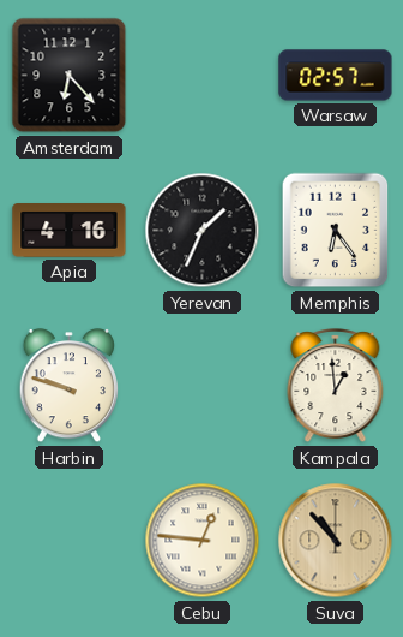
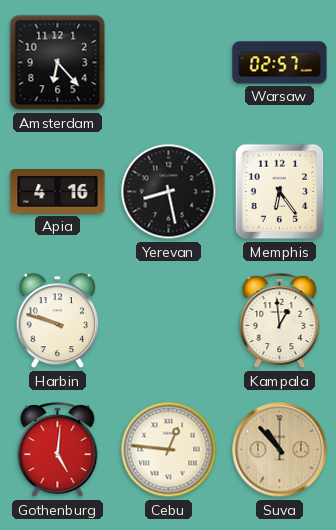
Yerevan: 1:34 -> 8:28 (169, 192)
Gothenburg: none -> 5:01 (58, 450)
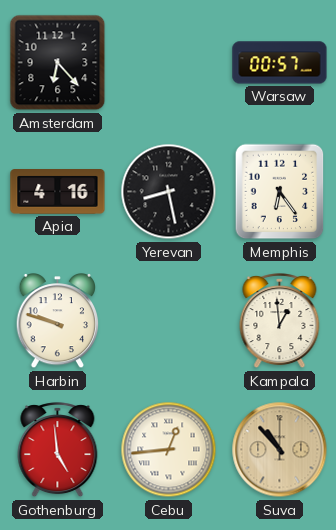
Warsaw: 02:57 -> 00:57 (280, 63)
Gothenburg: 5:01 -> 4:59 (58, 450)
Cebu: 12:46 -> 12:44 (169, 450)
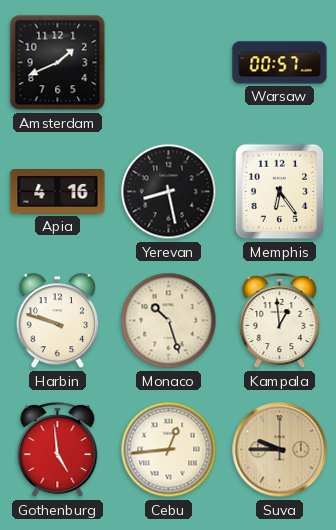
Amsterdam: 6:23 -> 1:41 (58, 63)
Monaco: none -> 10:27 (169, 321)
Suva: 10:53 -> 9:45 (280, 450)
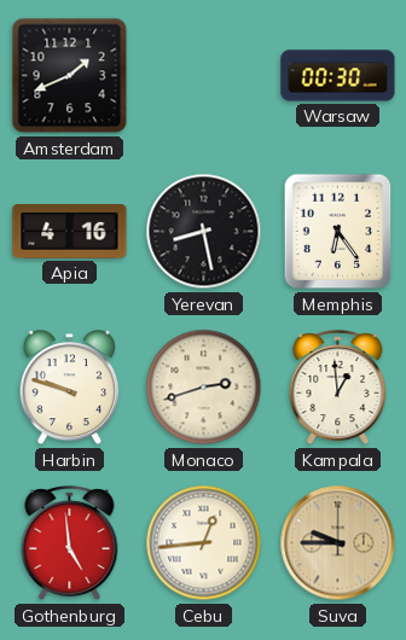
Warsaw: 00:57 -> 00:30 (338, 76)
Monaco: 10:27 -> 2:42 (204, 388)
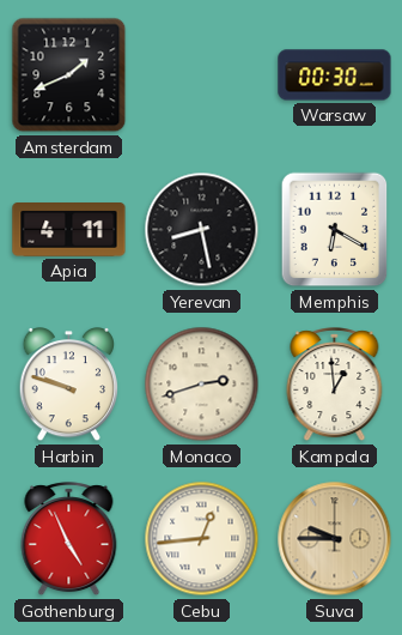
Apia: 4:16 -> 4:11 (69, 230)
Memphis: 6:24 -> 6:20 (335, 230)
Gothenburg: 4:59 -> 4:56 (69, 539)
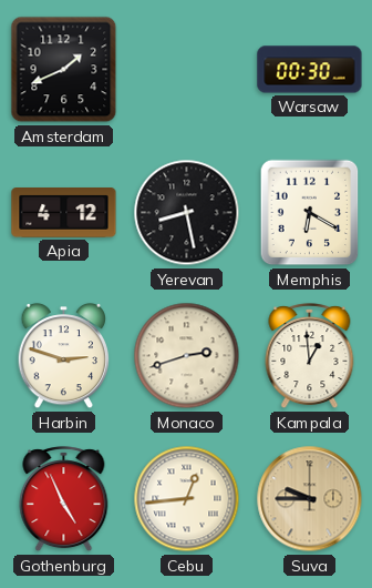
Apia: 4:11 -> 4:12 (64, 213)
Harbin: 9:48 -> 2:48 (64, 357)
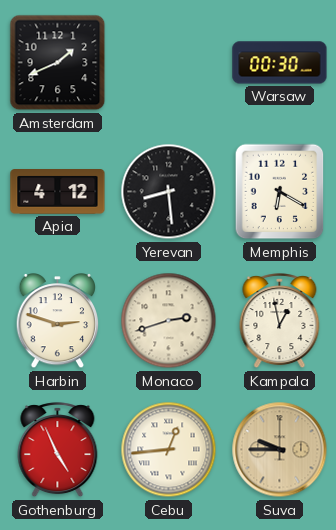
Yerevan: 8:28 -> 8:29 (169, 192)
Kampala: 12:59 -> 12:58 (280, 321)
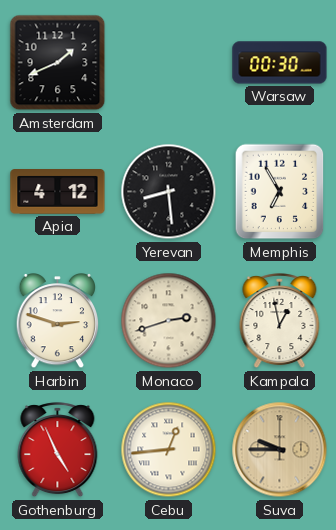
Memphis: 6:20 -> 6:55 (280, 192)
